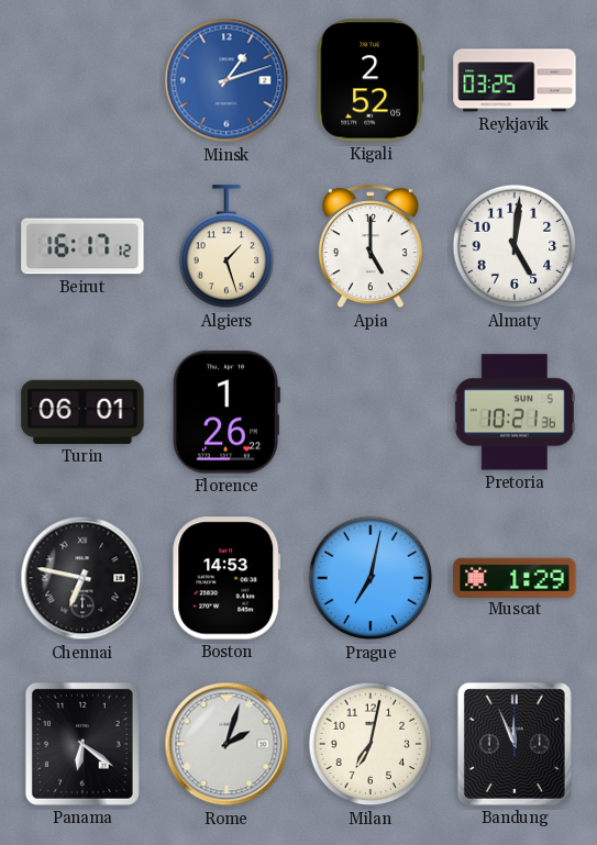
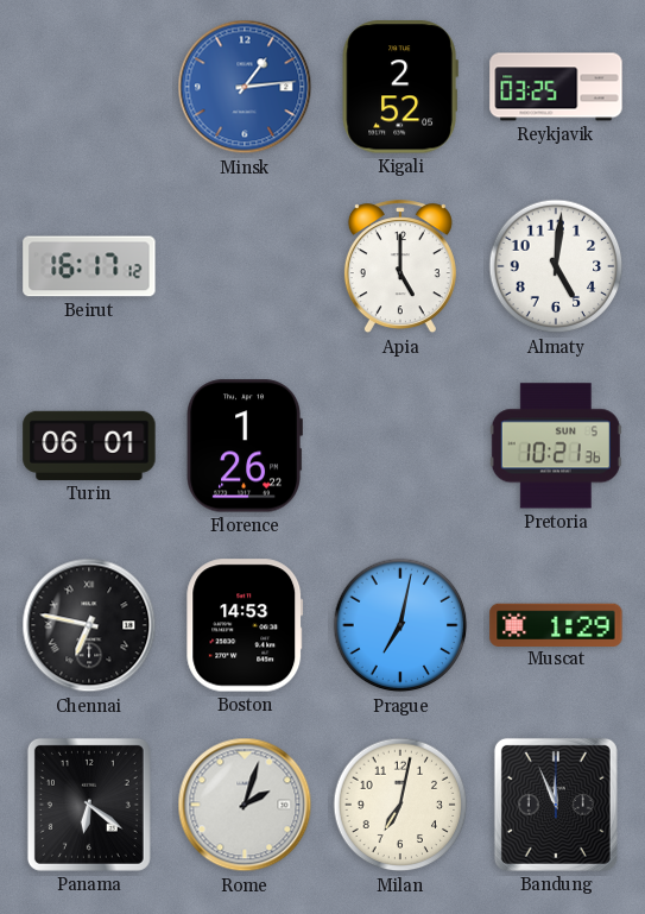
Minsk: 1:12 -> 1:14 (245, 87)
Algiers: 1:27 -> none (226, 247)
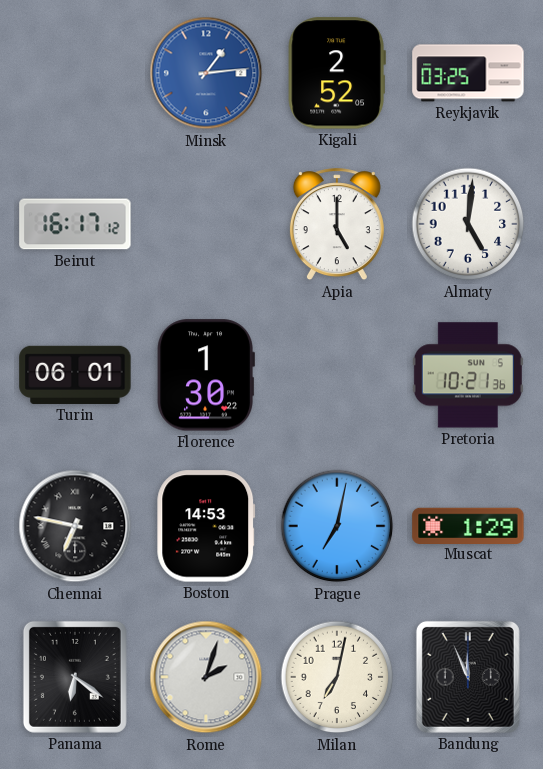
Florence: 1:26 -> 1:30 (206, 375)
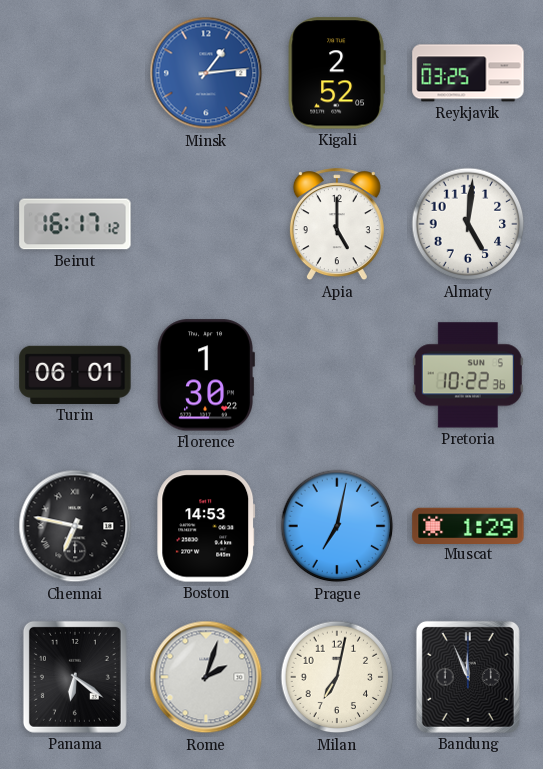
Pretoria: 10:21 -> 10:22 (468, 375)
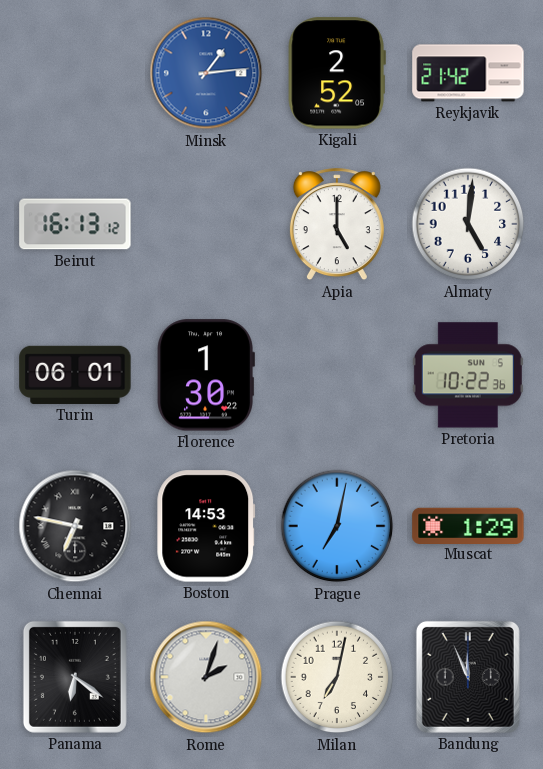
Reykjavik: 03:25 -> 21:42 (468, 73)
Beirut: 16:17 -> 16:13 (75, 224)
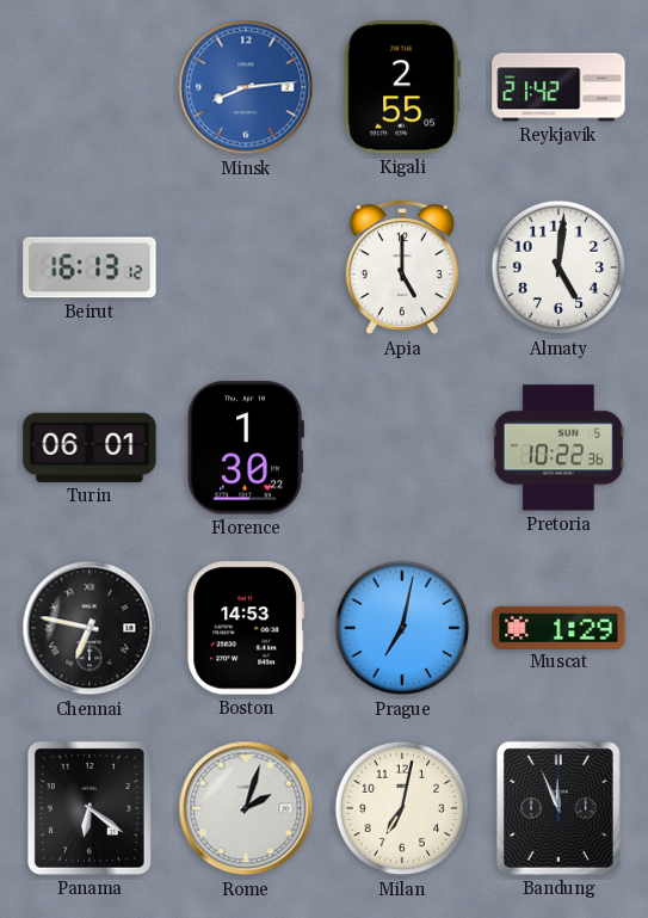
Minsk: 1:14 -> 8:14 (246, 87)
Kigali: 2:52 -> 2:55 (402, 87)
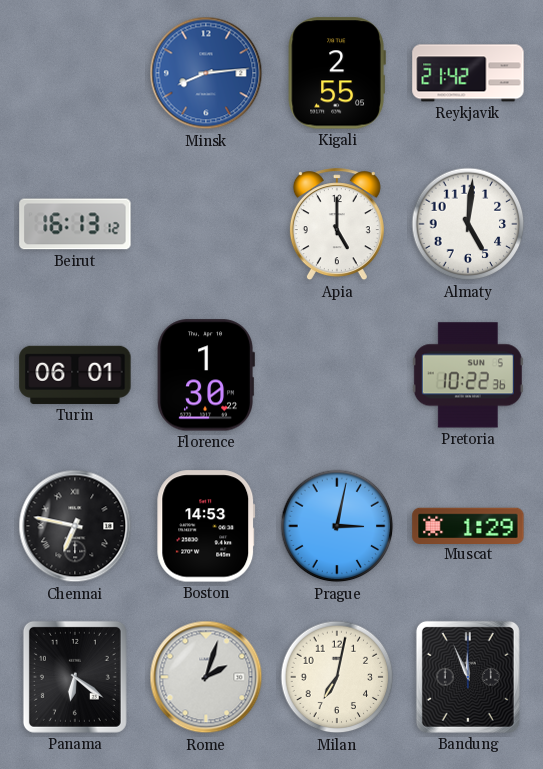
Prague: 7:02 -> 3:02 (337, 526)
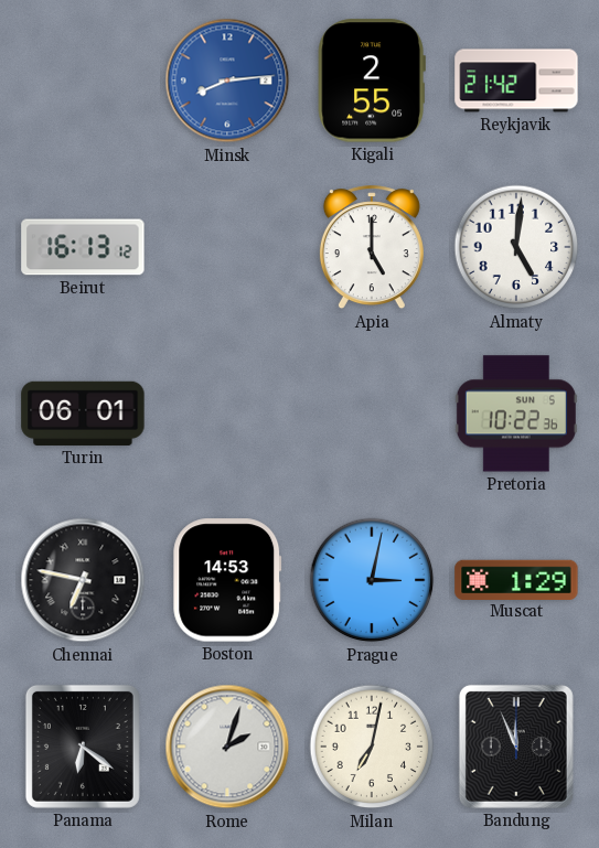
Florence: 1:30 -> none (206, 375)
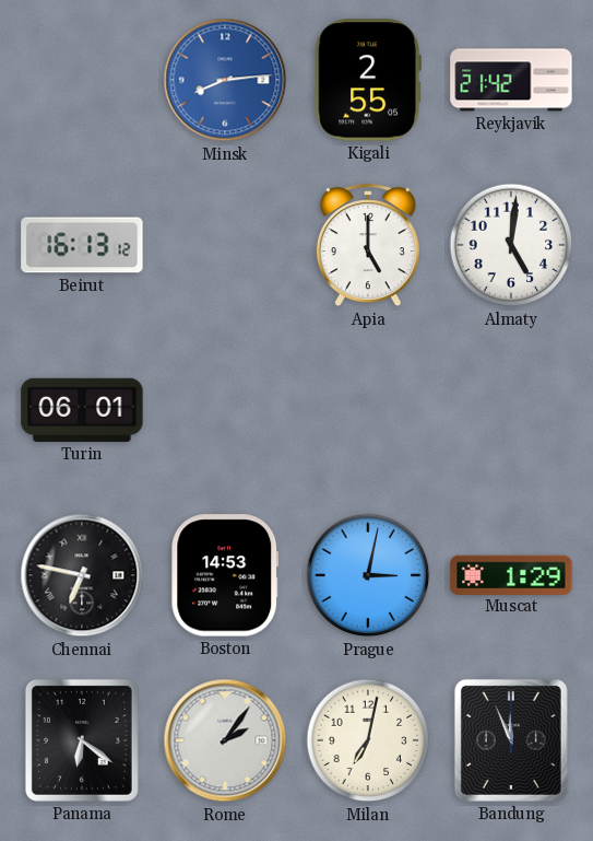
Pretoria: 10:22 -> none (516, 414)
Rome: 2:03 -> 2:06 (225, 740)
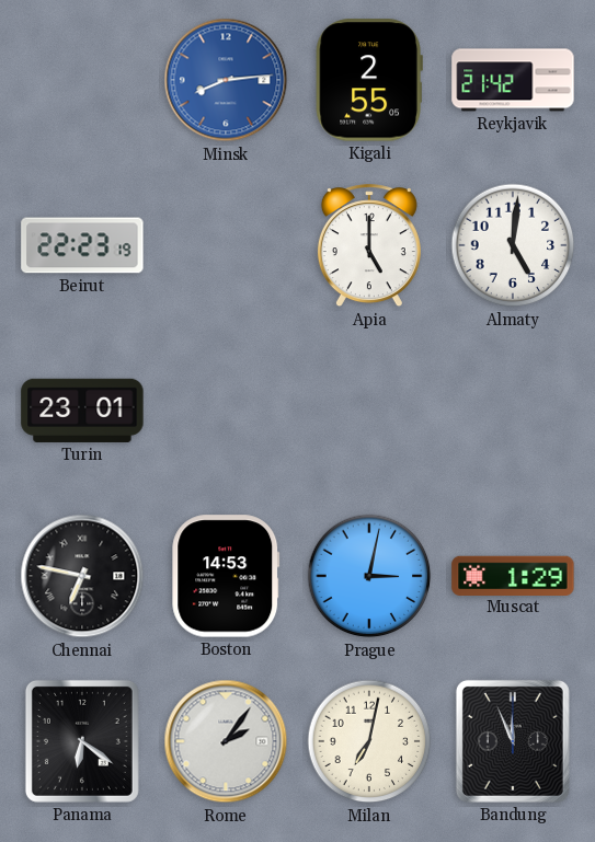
Beirut: 16:13 -> 22:23 (82, 245)
Turin: 06:01 -> 23:01 (82, 411)
